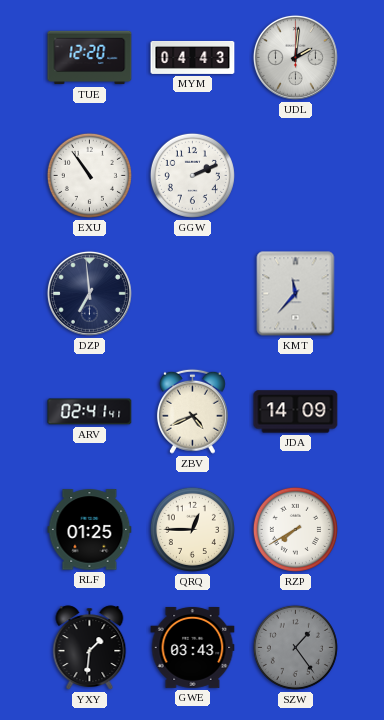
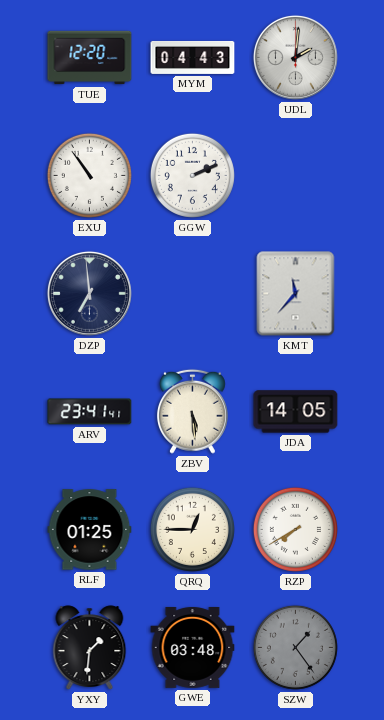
ARV: 02:41 -> 23:41 (90, 412)
ZBV: 4:41 -> 5:29 (192, 411)
JDA: 14:09 -> 14:05 (296, 412)
GWE: 03:43 -> 03:48 (193, 647)
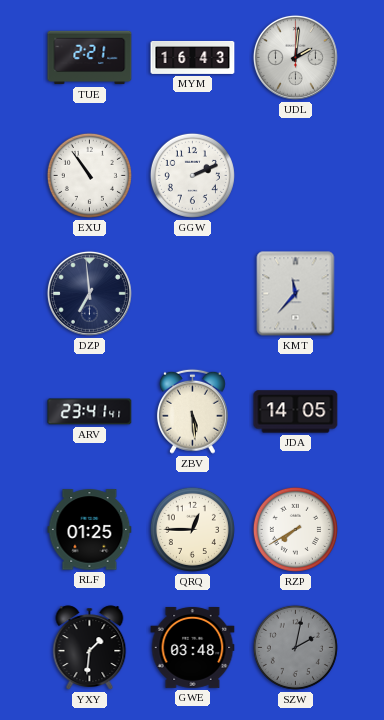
TUE: 12:20 -> 2:21 (90, 58)
MYM: 04:43 -> 16:43 (193, 57)
SZW: 1:24 -> 2:02 (295, 647)
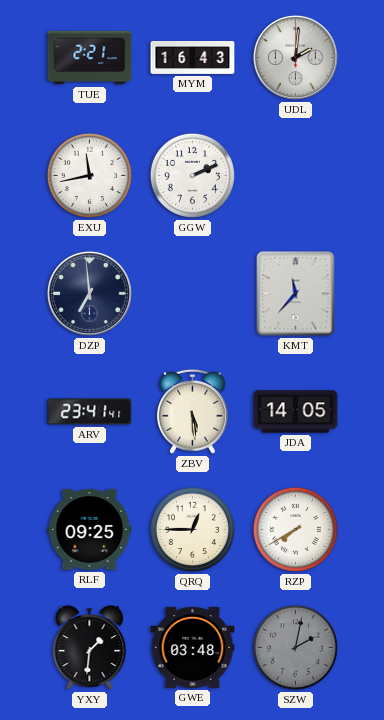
EXU: 10:54 -> 11:43 (89, 175)
RLF: 01:25 -> 09:25 (90, 530)
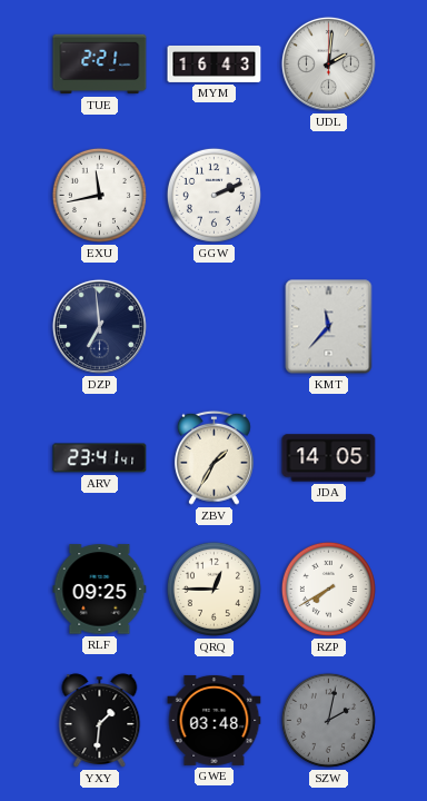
ZBV: 5:29 -> 1:35 (213, 457)
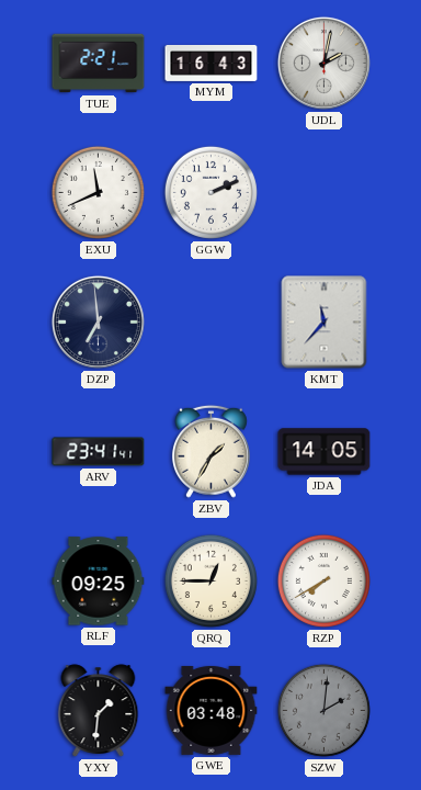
UDL: 2:01 -> 2:02 (323, 63)
EXU: 11:43 -> 11:41 (98, 192)
SZW: 2:02 -> 2:01 (323, 710)
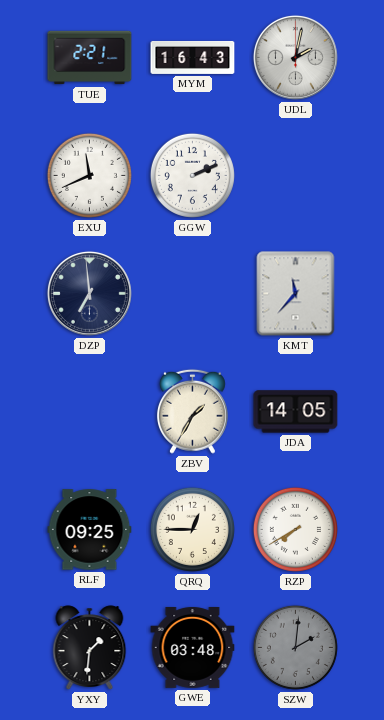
ARV: 23:41 -> none (99, 452)
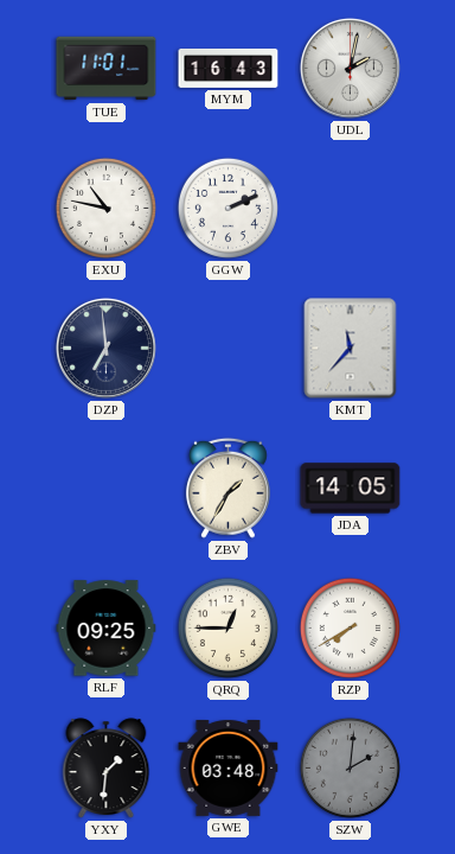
TUE: 2:21 -> 11:01 (107, 69)
EXU: 11:41 -> 10:47 (105, 208)
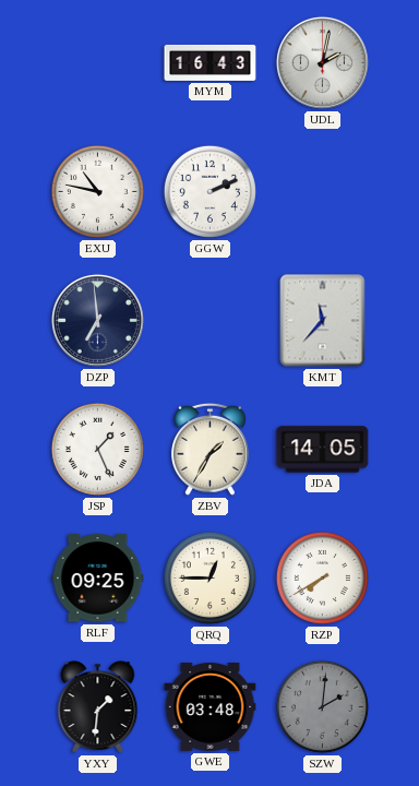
TUE: 11:01 -> none (107, 69)
JSP: none -> 1:26 (97, 449)
